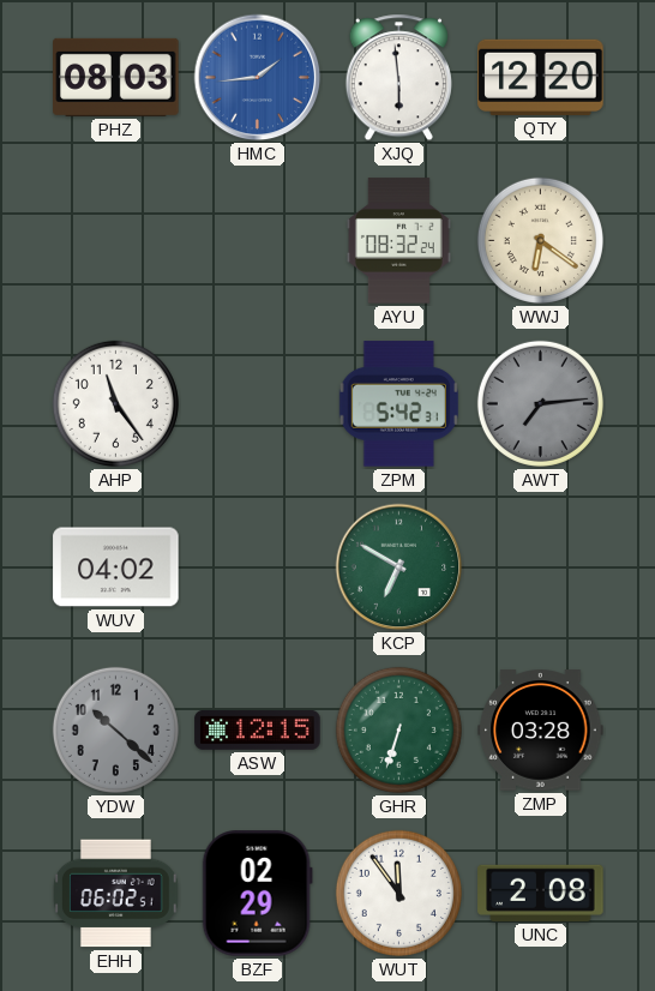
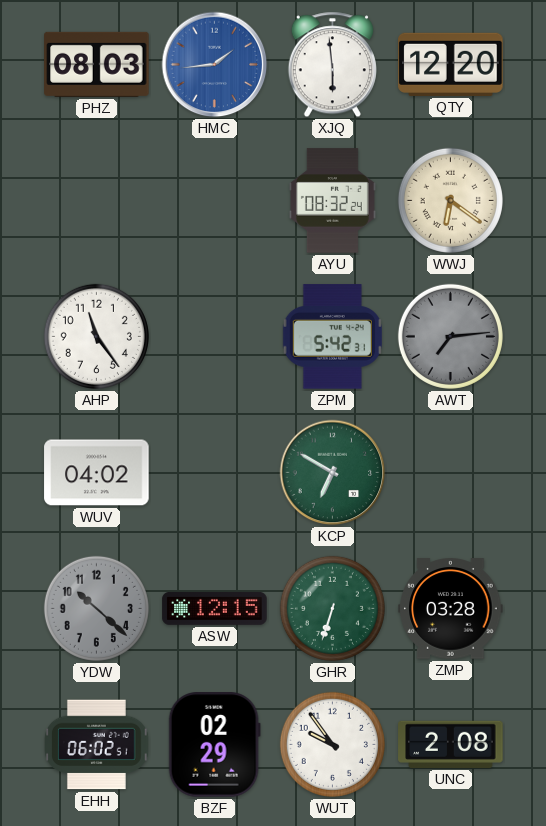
WUT: 11:54 -> 9:54 (332, 744)
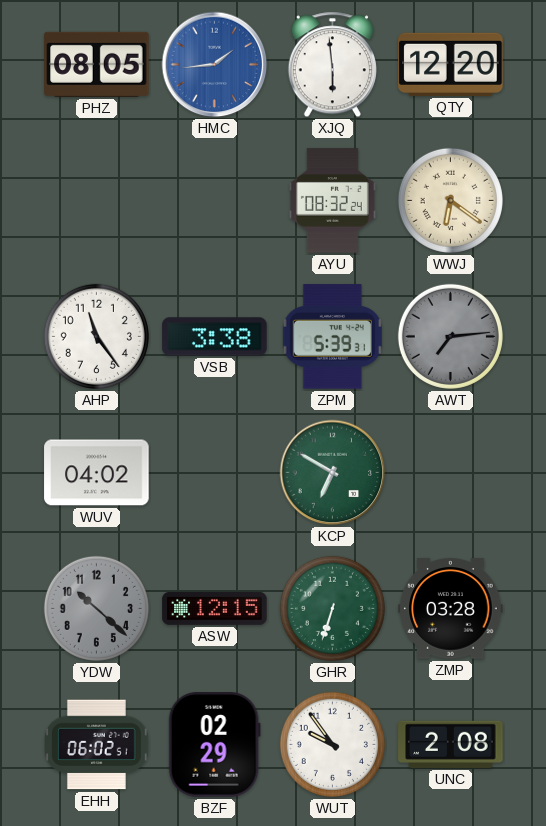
PHZ: 08:03 -> 08:05 (97, 64)
VSB: none -> 3:38 (215, 337)
ZPM: 5:42 -> 5:39 (332, 337)
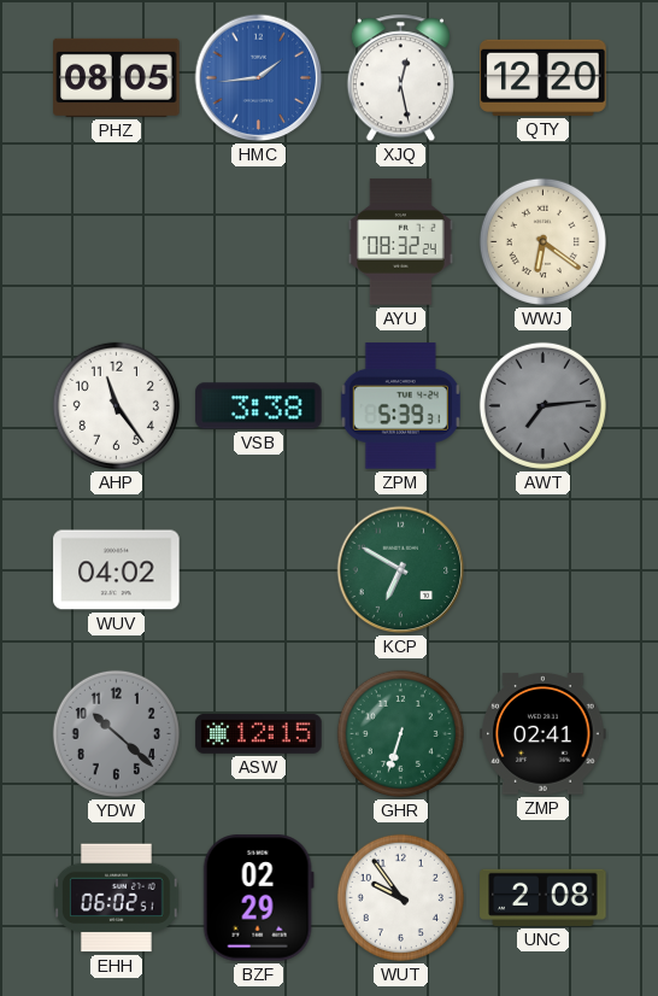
XJQ: 5:59 -> 12:28 (400, 78)
ZMP: 03:28 -> 02:41 (544, 734)
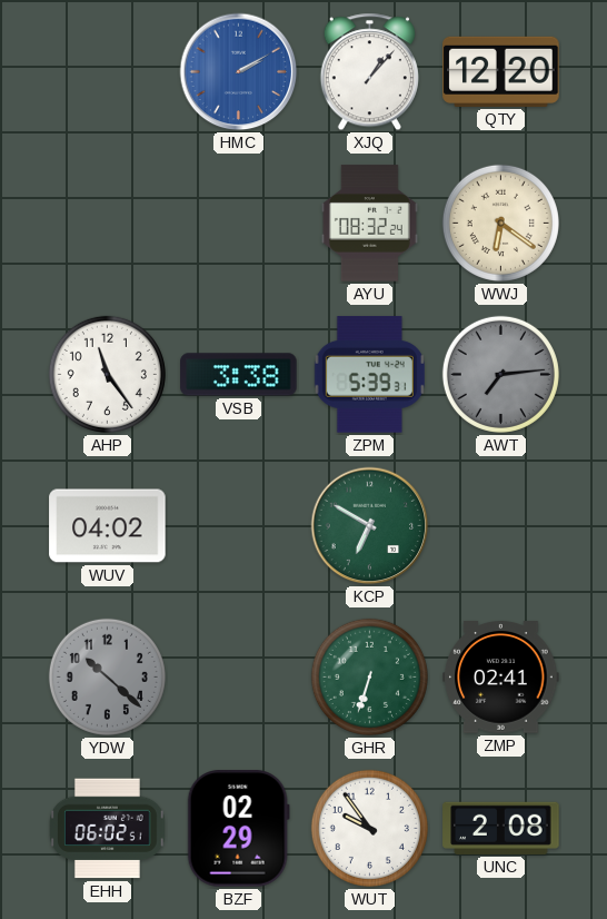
PHZ: 08:05 -> none (117, 77)
HMC: 1:44 -> 2:10 (239, 72)
XJQ: 12:28 -> 1:07 (369, 72)
ASW: 12:15 -> none (259, 734)
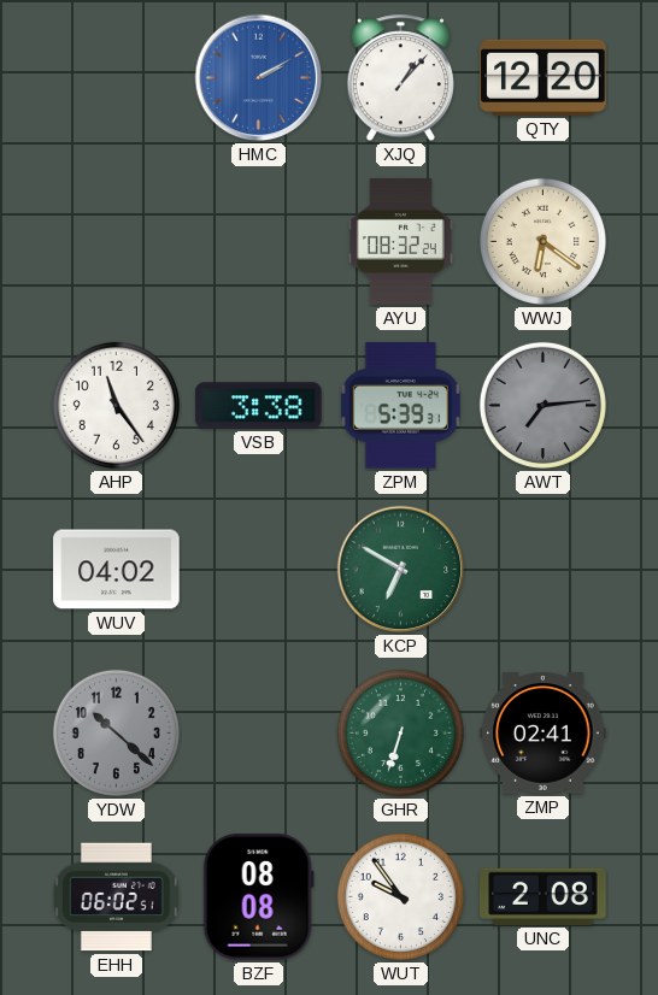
BZF: 02:29 -> 08:08 (258, 897)
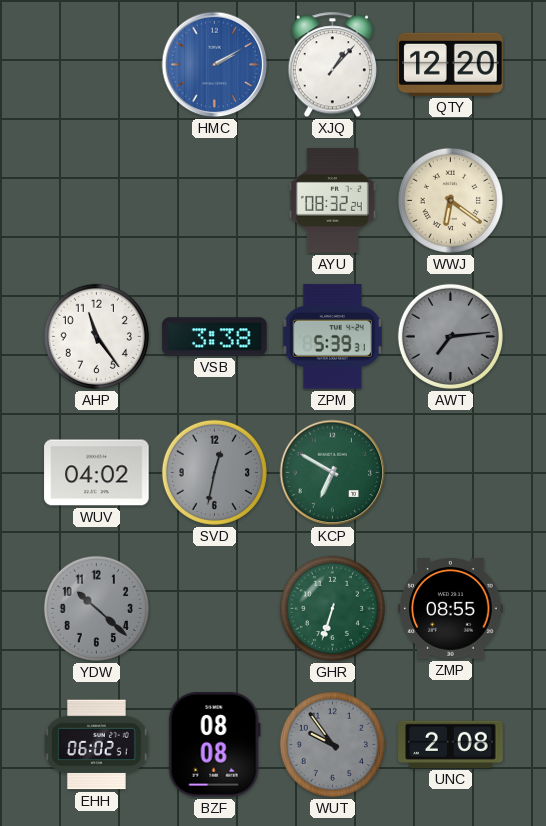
SVD: none -> 12:32 (214, 472)
ZMP: 02:41 -> 08:55 (451, 609)
WUT dial: white -> grey (332, 744)
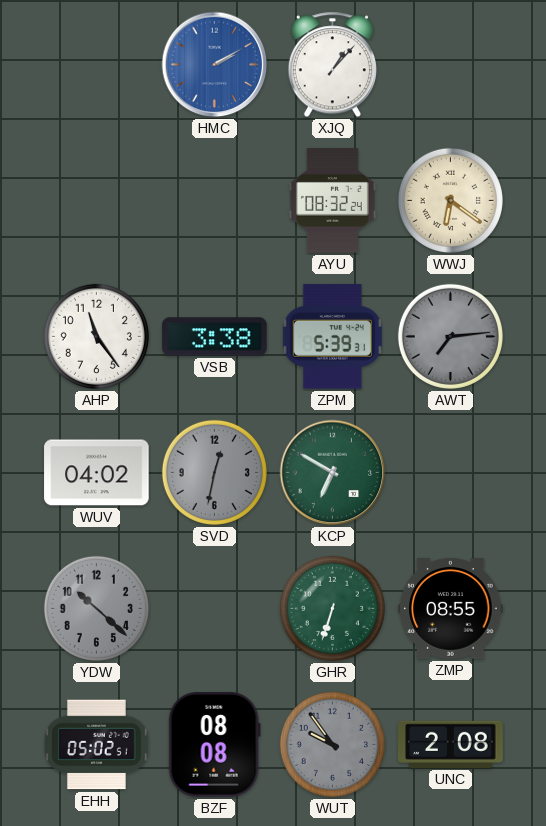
QTY: 12:20 -> none (451, 64)
EHH: 06:02 -> 05:02 (97, 745)
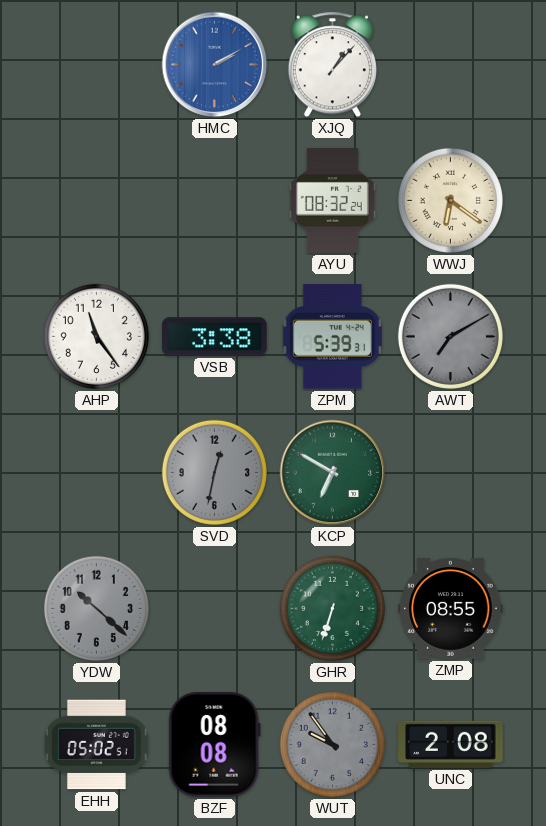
AWT: 7:14 -> 7:10 (450, 336)
WUV: 04:02 -> none (97, 473)
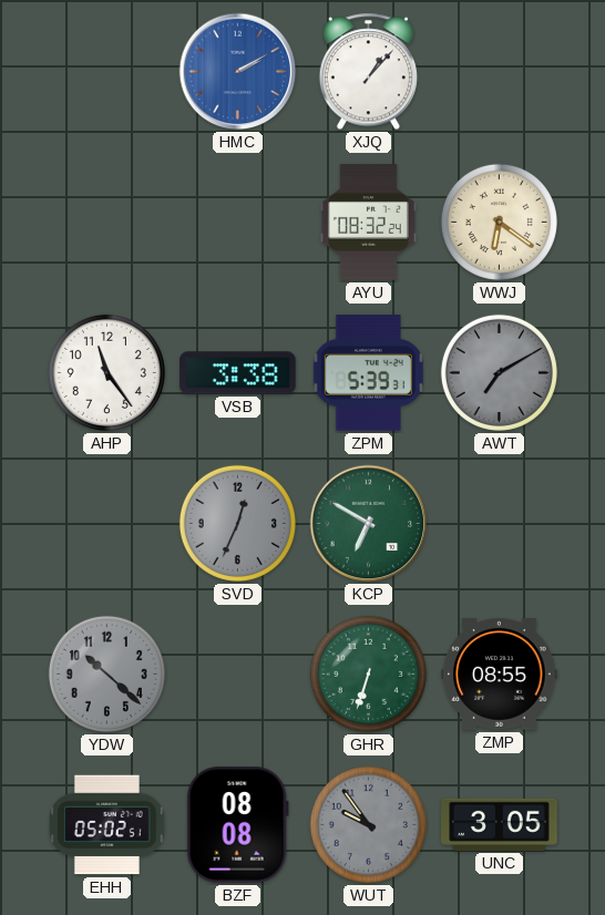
SVD: 12:32 -> 12:34 (237, 523)
UNC: 2:08 -> 3:05 (500, 824)
